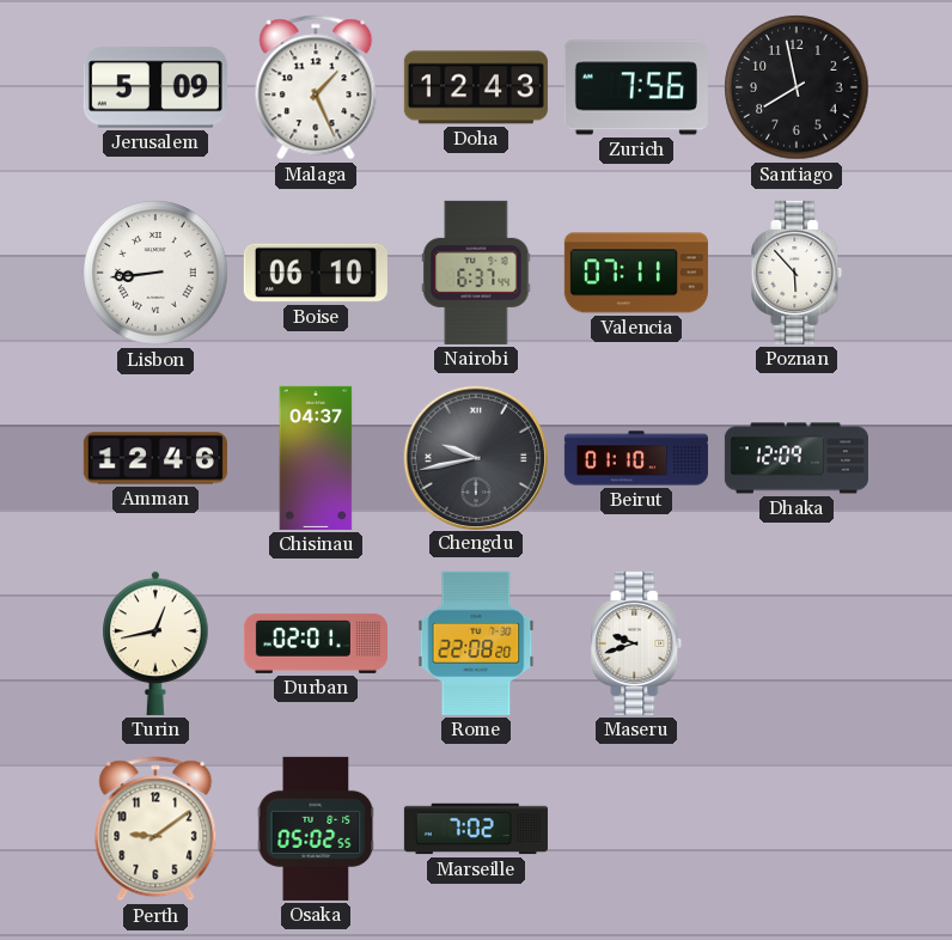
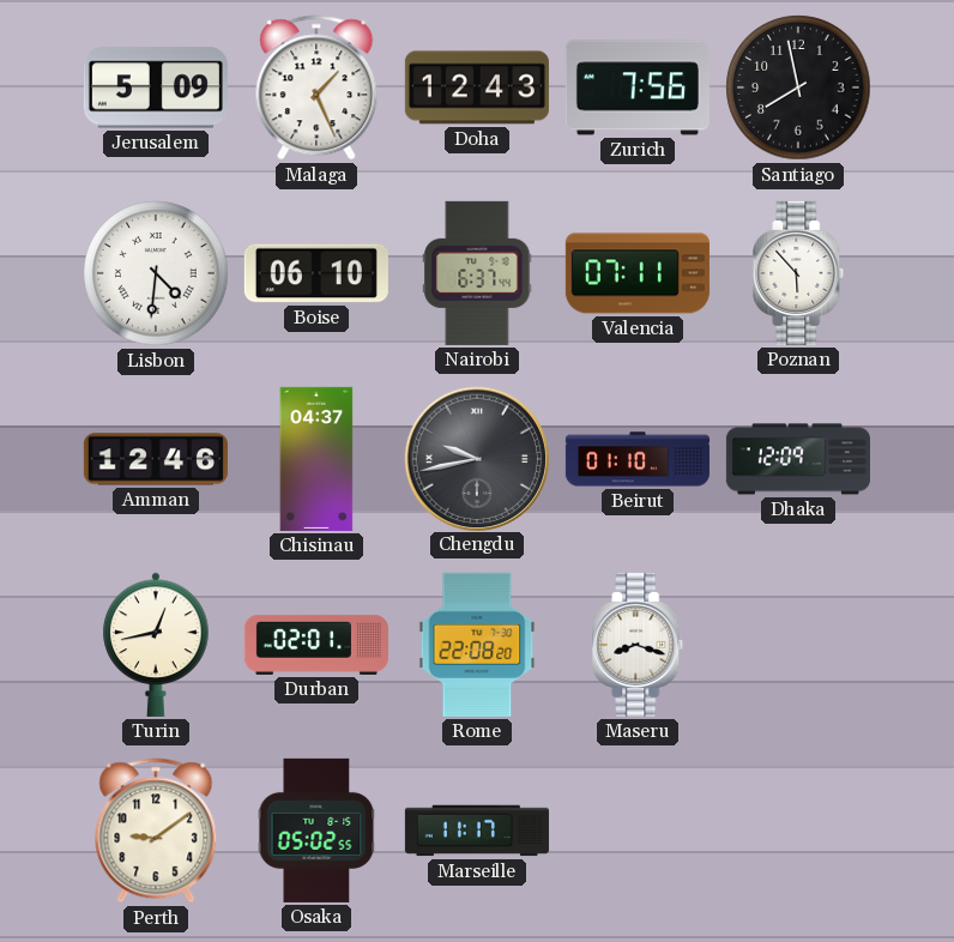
Lisbon: 8:44 -> 4:31 (156, 273)
Maseru: 9:42 -> 8:18 (638, 645)
Marseille: 7:02 -> 11:17 (477, 831)
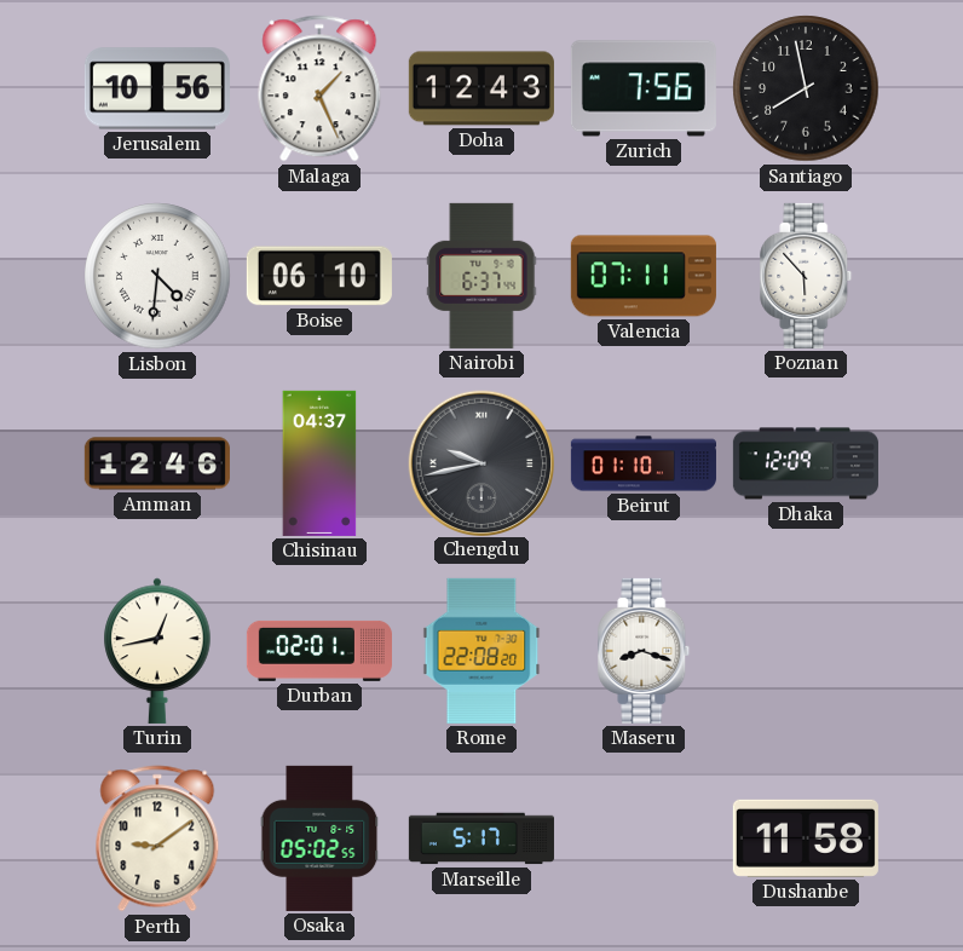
Jerusalem: 5:09 -> 10:56 (157, 88)
Marseille: 11:17 -> 5:17 (481, 838)
Dushanbe: none -> 11:58 (806, 838)
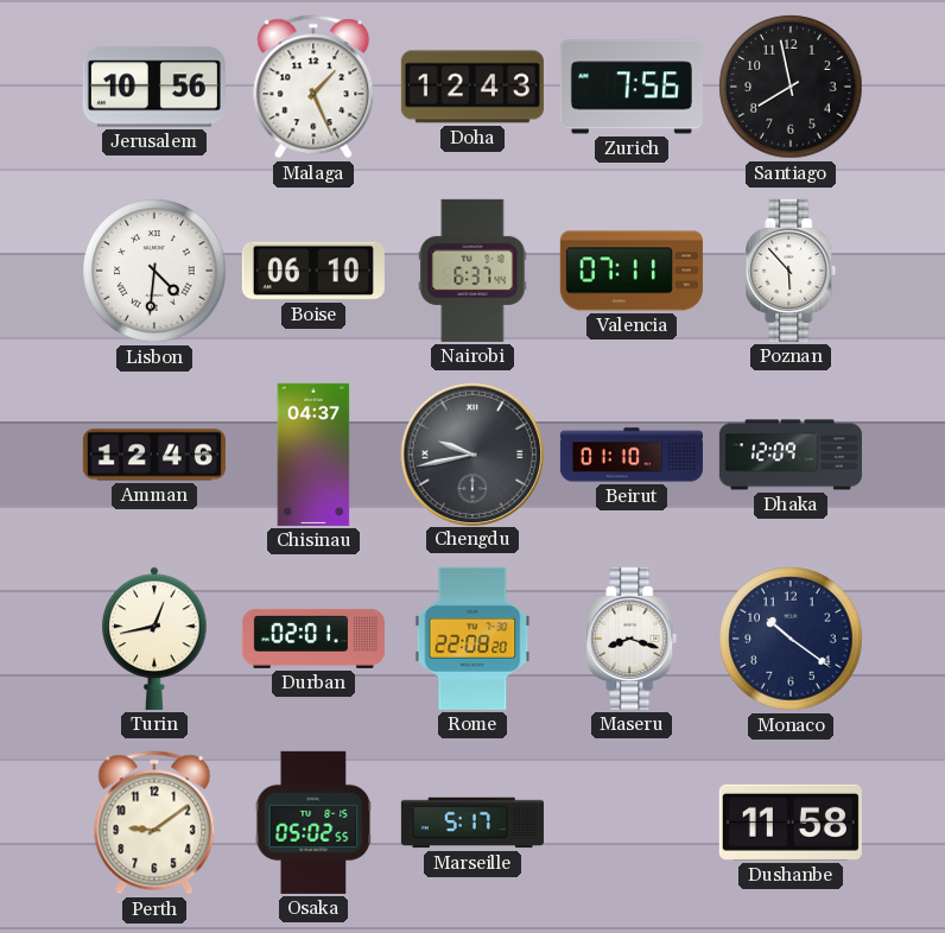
Monaco: none -> 10:21 (791, 639)
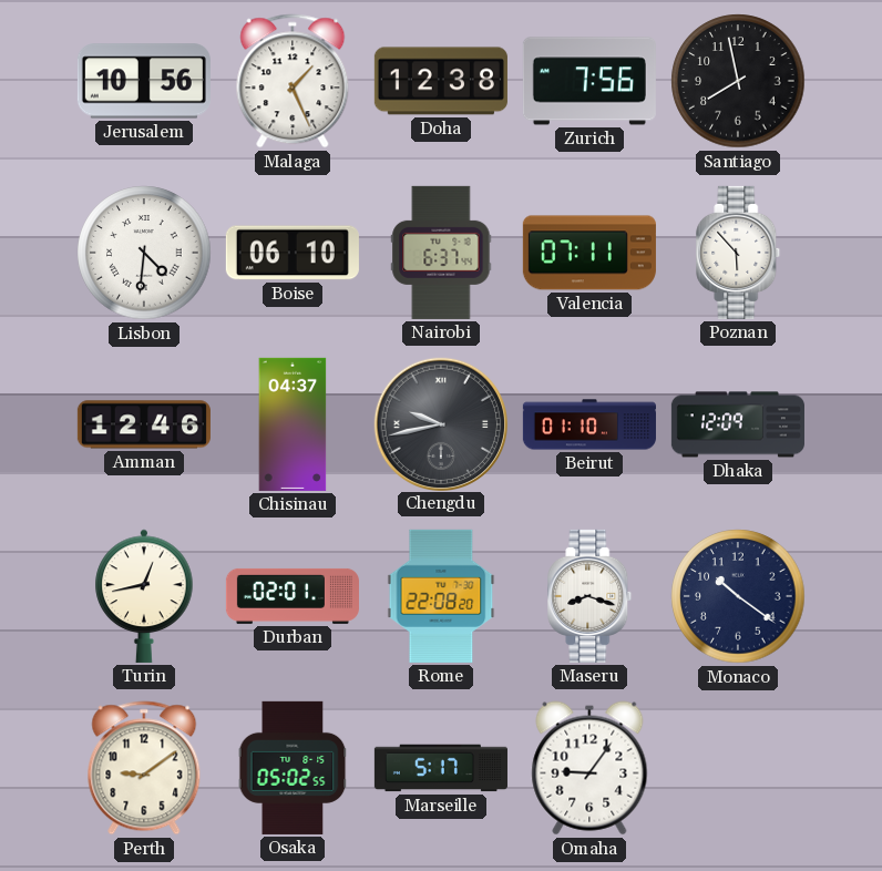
Doha: 12:43 -> 12:38 (441, 81)
Omaha: none -> 9:06 (589, 768)
Dushanbe: 11:58 -> none (791, 823)
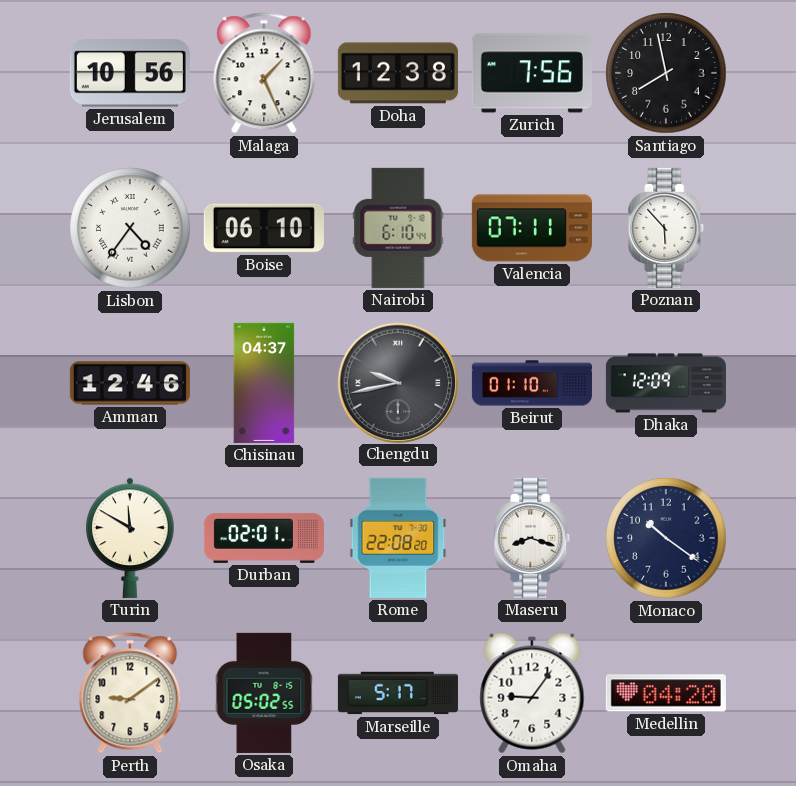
Lisbon: 4:31 -> 4:36 (130, 228)
Nairobi: 6:37 -> 6:10 (398, 228)
Turin: 12:43 -> 11:50 (130, 538)
Medellin: none -> 04:20 (666, 693)
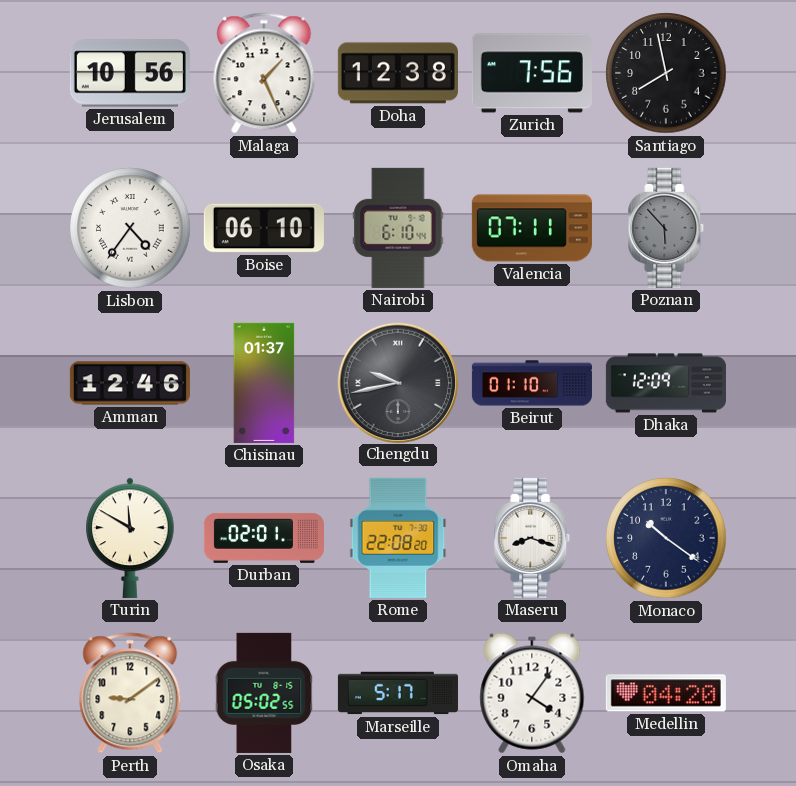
Poznan dial: white -> grey (666, 228)
Chisinau: 04:37 -> 01:37 (264, 383)
Omaha: 9:06 -> 4:06 (532, 693)
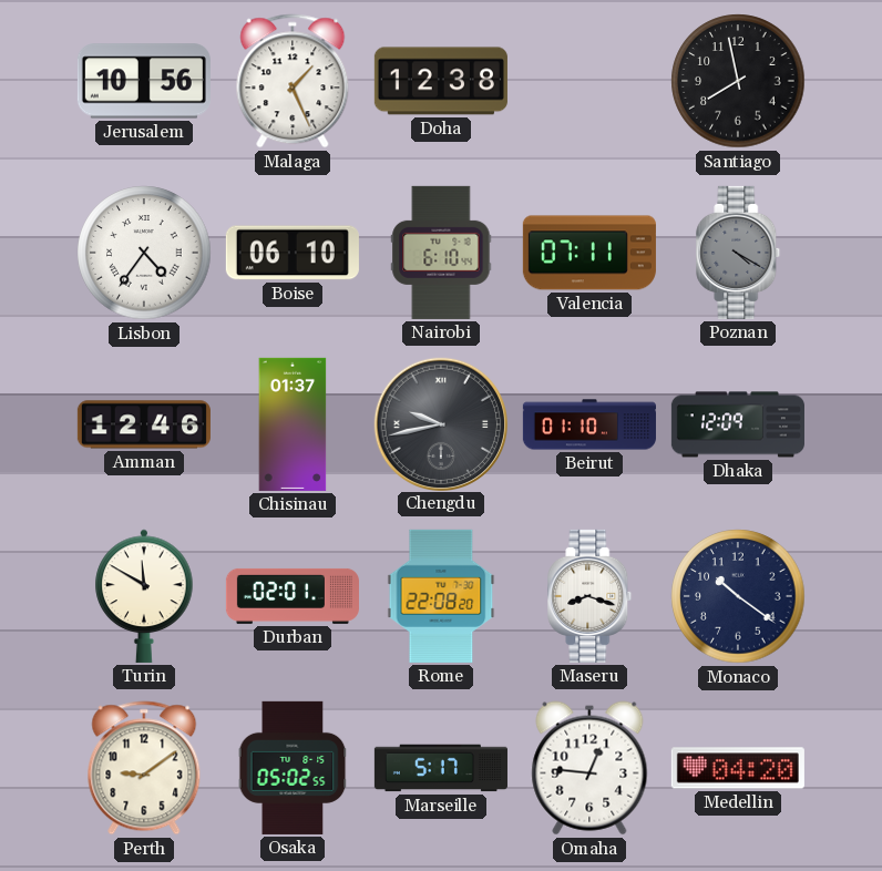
Zurich: 7:56 -> none (532, 73)
Poznan: 5:53 -> 4:20 (738, 253)
Omaha: 4:06 -> 12:46 (589, 768)
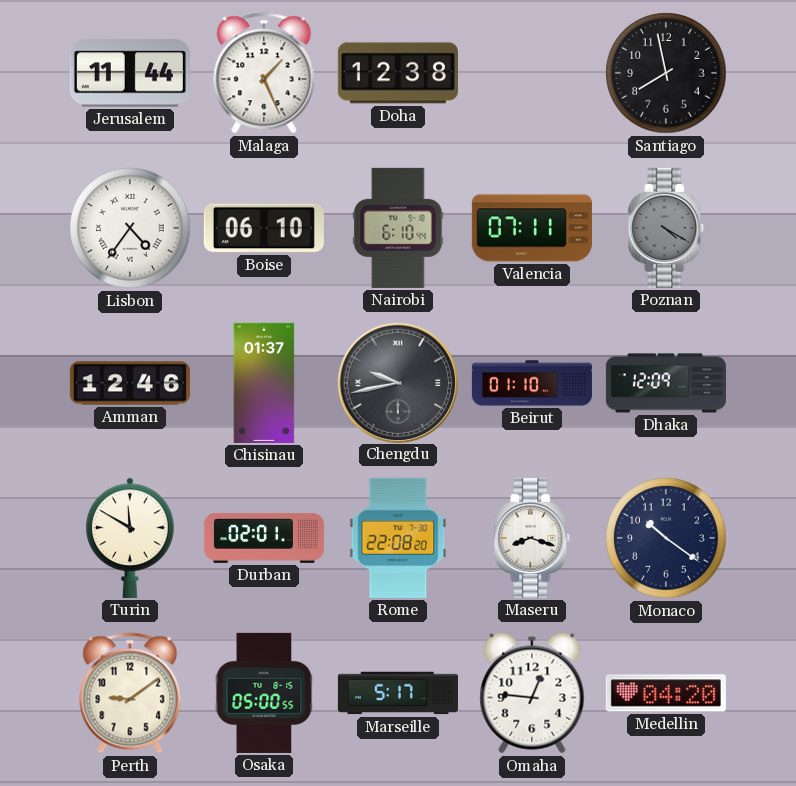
Jerusalem: 10:56 -> 11:44 (130, 73)
Osaka: 05:02 -> 05:00 (264, 693)
